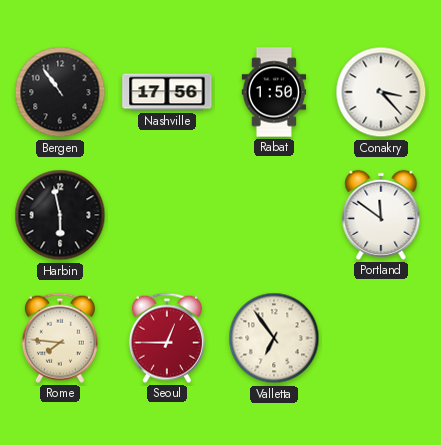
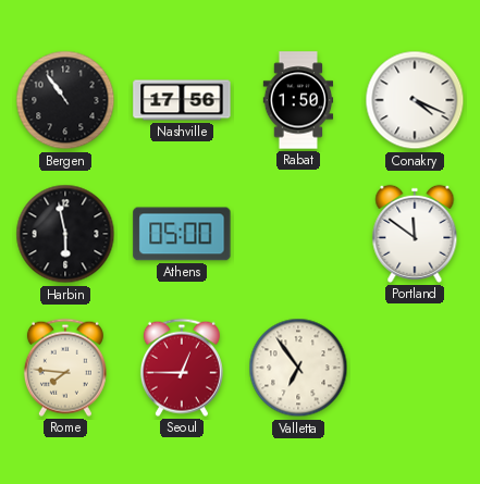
Conakry: 3:23 -> 4:19 (415, 100)
Athens: none -> 05:00 (182, 234)
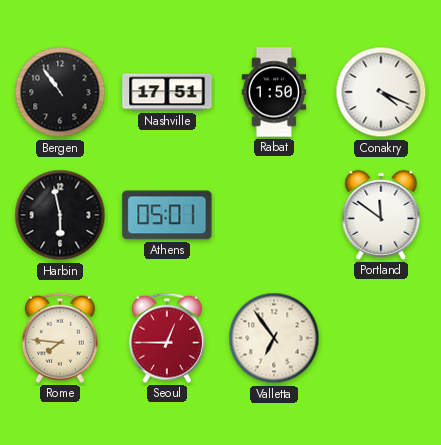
Nashville: 17:56 -> 17:51 (167, 92)
Athens: 05:00 -> 05:01 (167, 215)
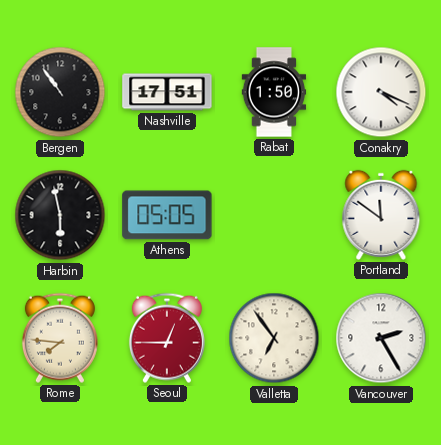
Athens: 05:01 -> 05:05 (167, 215)
Vancouver: none -> 2:25 (381, 338)
